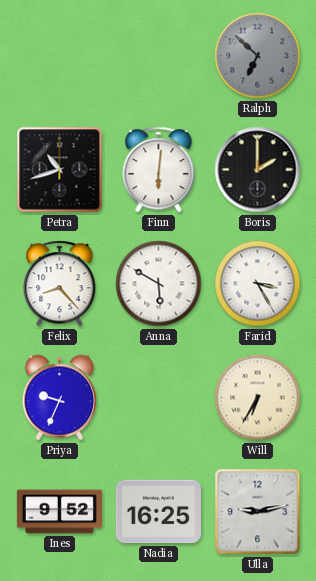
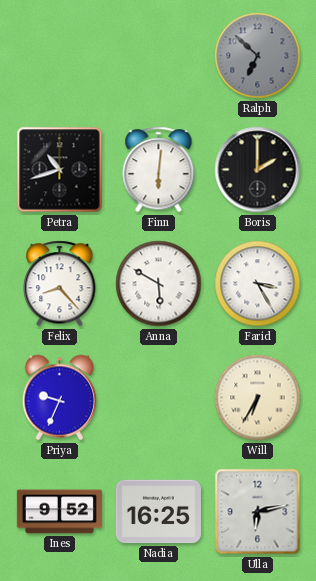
Ulla: 9:13 -> 6:13 (258, 512)
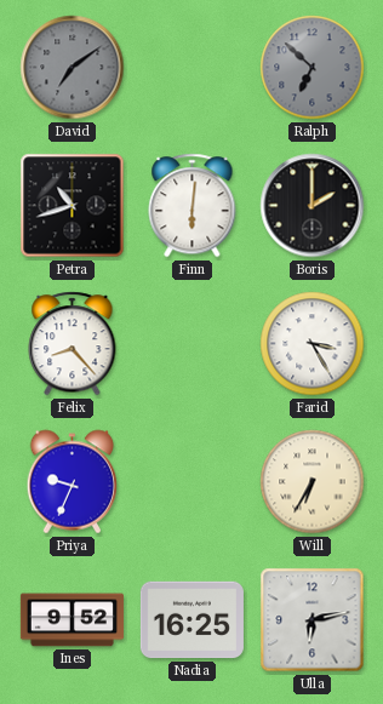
David: none -> 7:09 (73, 68)
Anna: 5:50 -> none (159, 284)
